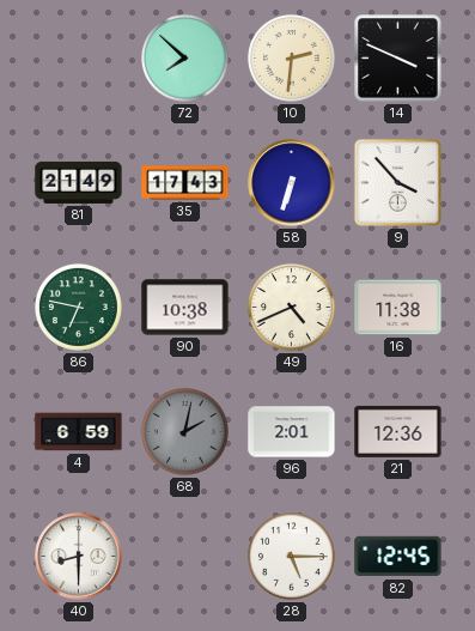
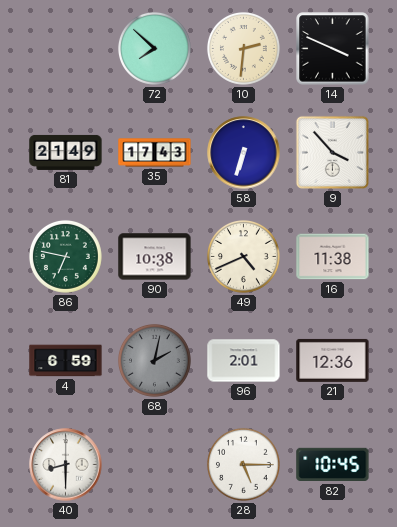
82: 12:45 -> 10:45 (333, 465)
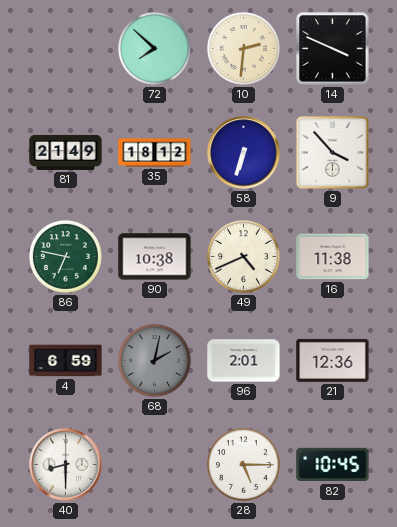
35: 17:43 -> 18:12 (155, 153)
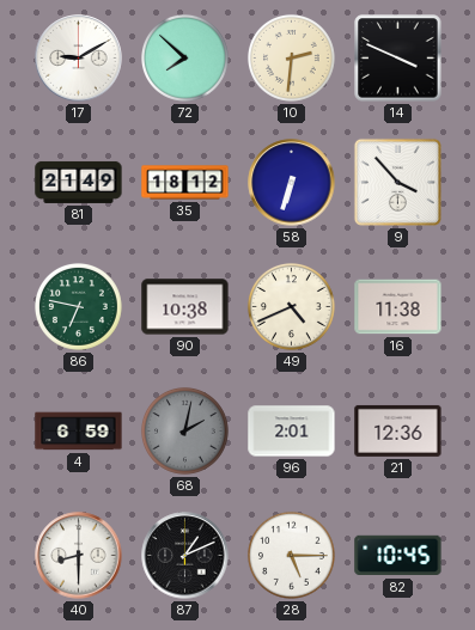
17: none -> 9:10 (79, 59)
87: none -> 1:11 (185, 556)
